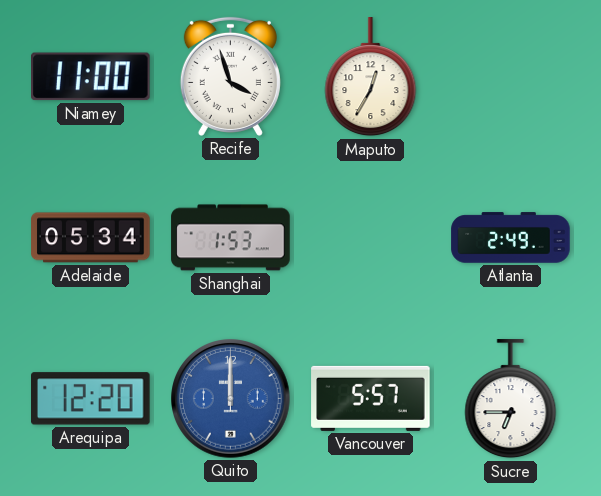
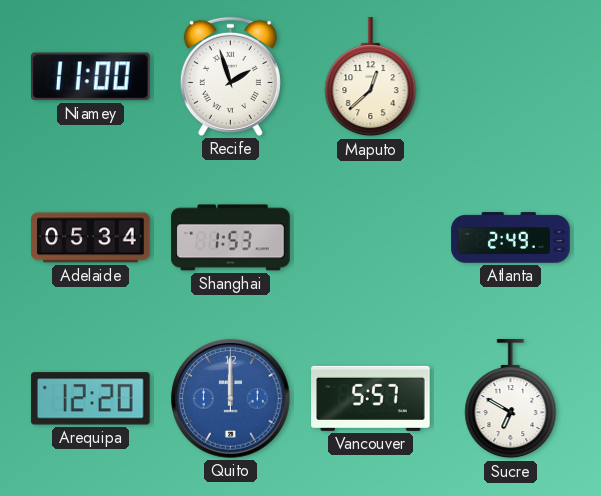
Recife: 3:57 -> 1:57 (230, 76)
Maputo: 12:35 -> 12:38 (371, 77)
Sucre: 6:45 -> 6:50 (511, 399)
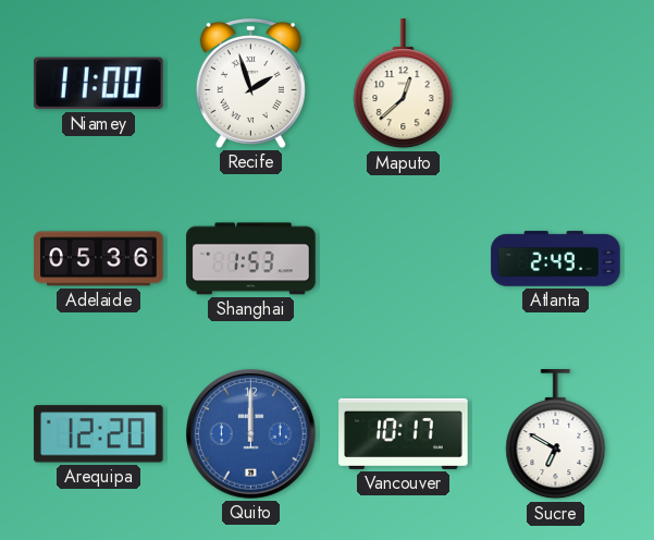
Adelaide: 05:34 -> 05:36 (99, 259)
Vancouver: 5:57 -> 10:17 (404, 433)
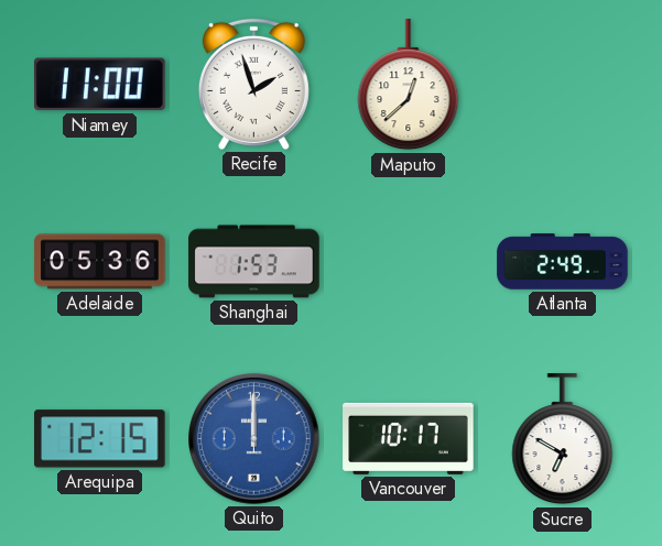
Arequipa: 12:20 -> 12:15 (100, 439)
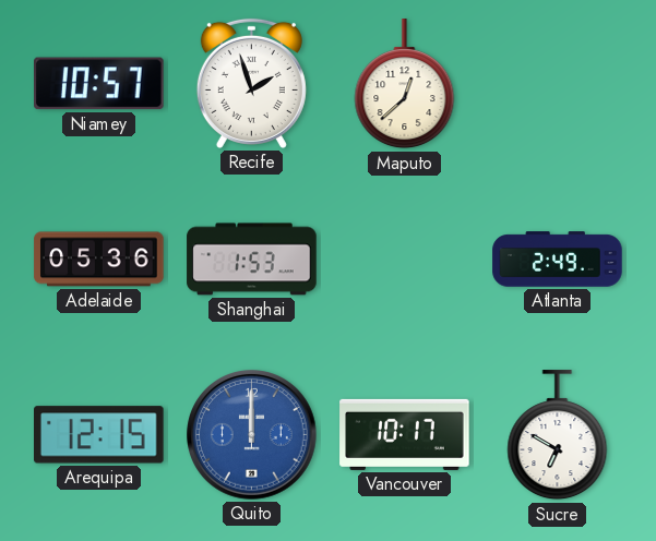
Niamey: 11:00 -> 10:57 (99, 84)
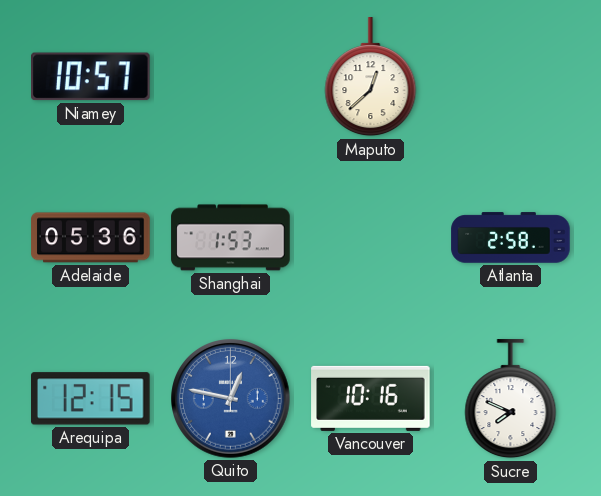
Recife: 1:57 -> none (251, 83)
Atlanta: 2:49 -> 2:58 (511, 238)
Quito: 12:00 -> 12:47 (231, 399)
Vancouver: 10:17 -> 10:16 (371, 398)
Sucre: 6:50 -> 7:49 (511, 399)
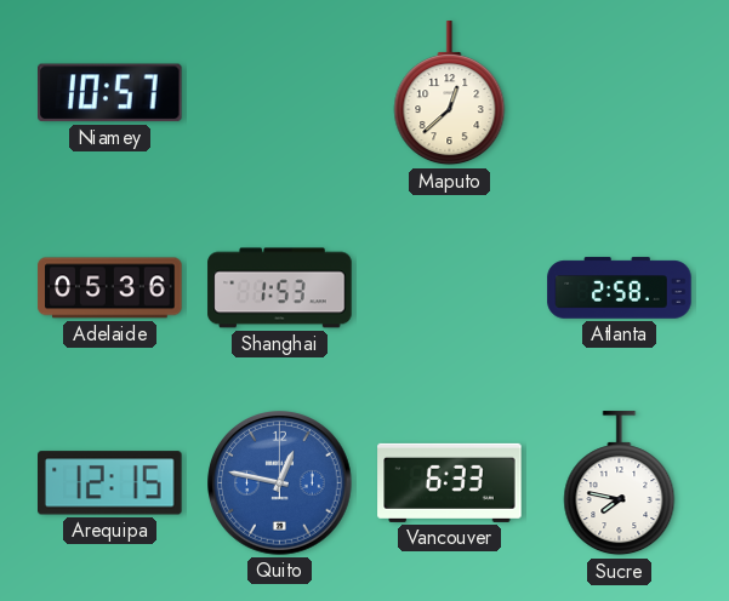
Vancouver: 10:16 -> 6:33 (450, 482)
Sucre: 7:49 -> 7:47 (620, 483)
